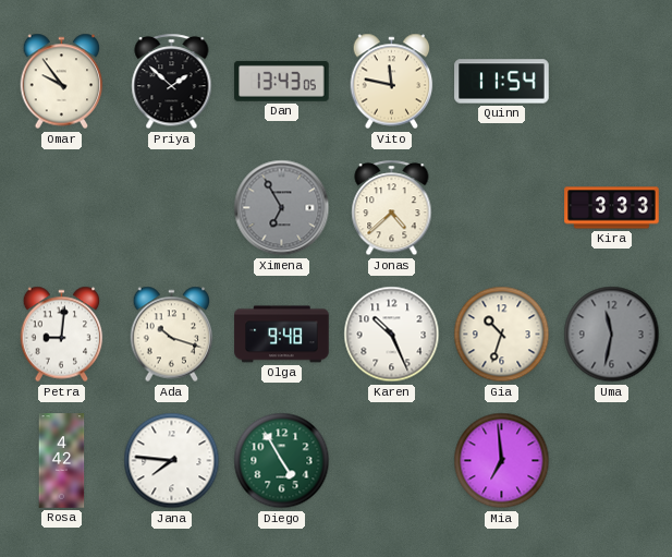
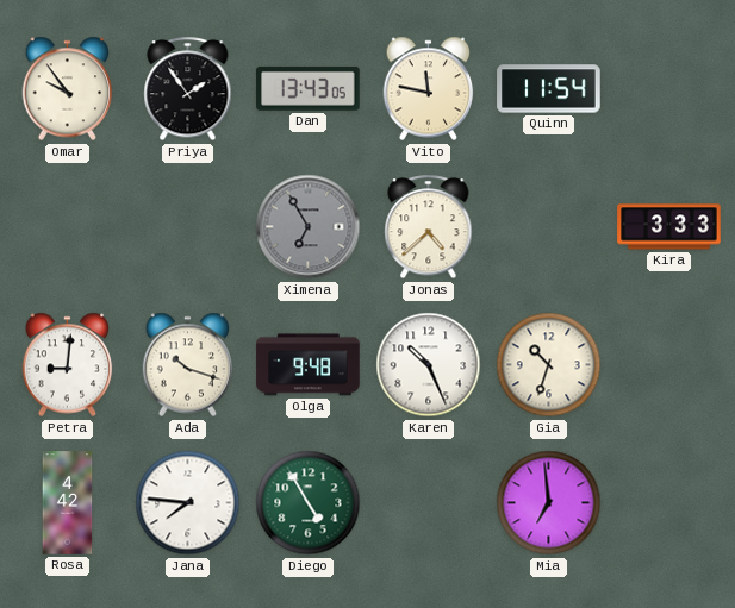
Priya: 1:52 -> 1:54 (188, 89)
Uma: 11:32 -> none (612, 335)
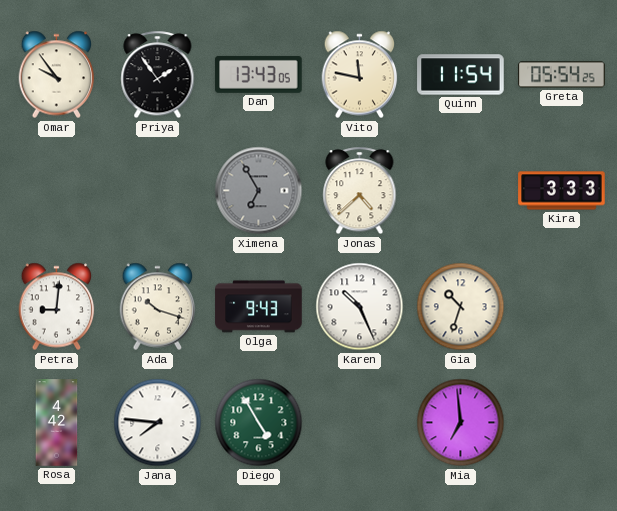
Greta: none -> 05:54 (562, 75)
Olga: 9:48 -> 9:43 (259, 307)
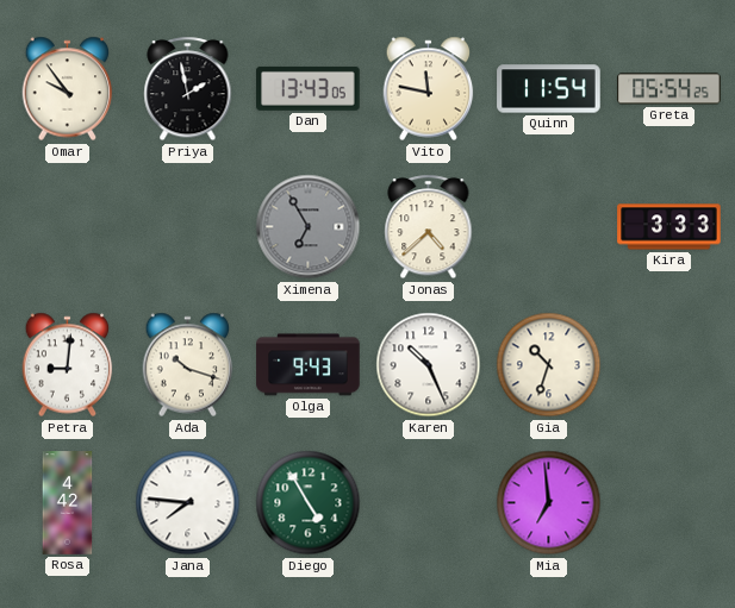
Priya: 1:54 -> 1:58 (188, 89)
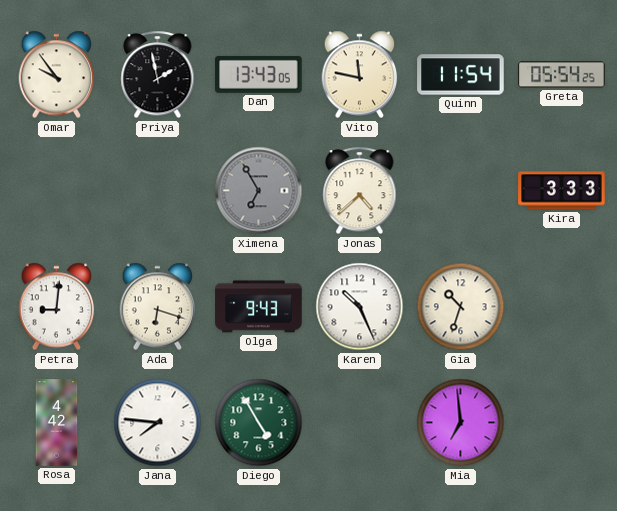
Ada: 10:18 -> 6:18 (158, 307)
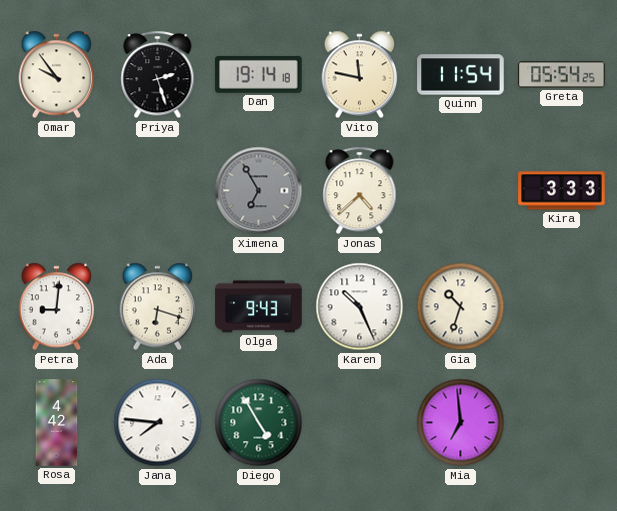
Priya: 1:58 -> 2:27 (158, 75)
Dan: 13:43 -> 19:14 (259, 74)
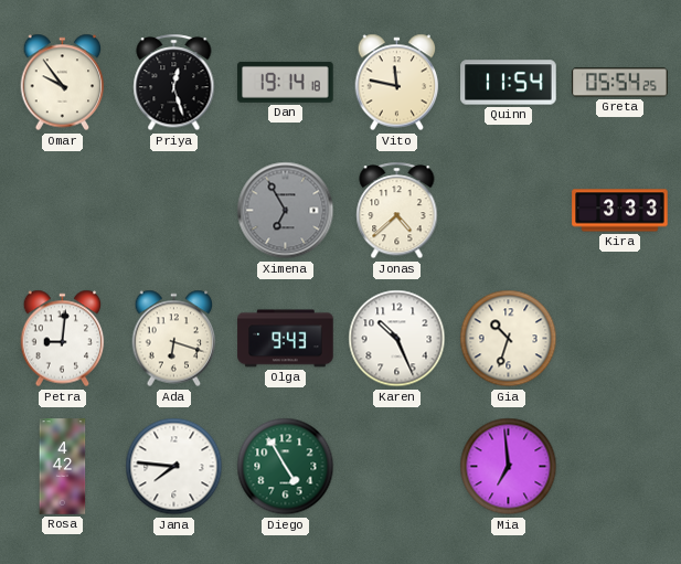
Priya: 2:27 -> 12:27 (174, 83)
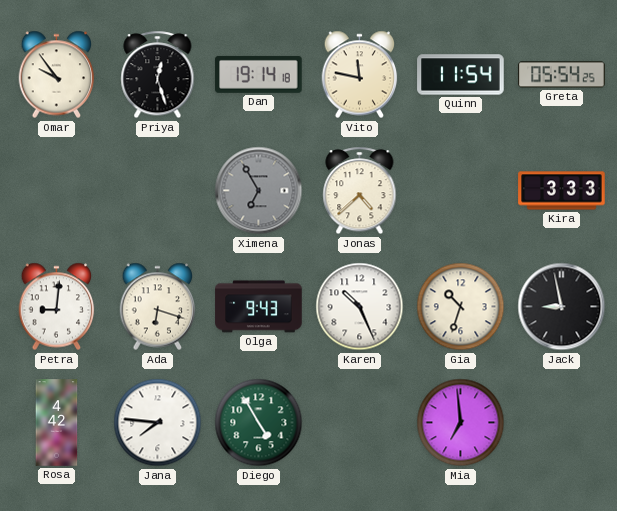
Jack: none -> 8:58 (562, 307)
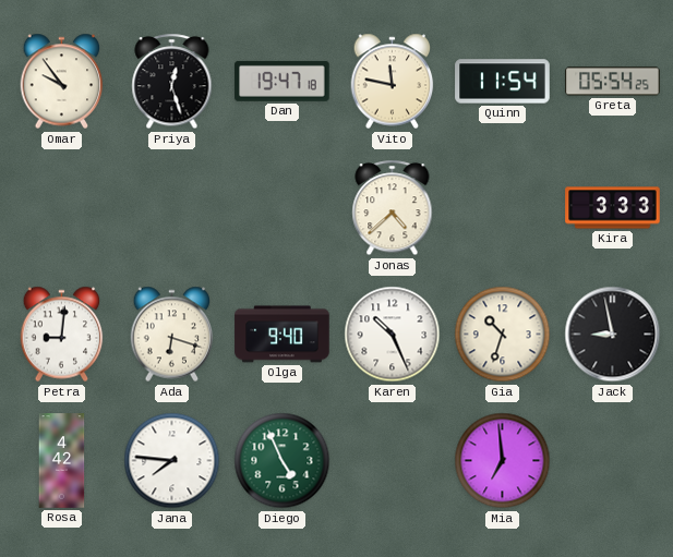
Dan: 19:14 -> 19:47 (283, 81)
Ximena: 6:55 -> none (259, 191)
Olga: 9:43 -> 9:40 (283, 335)
Diego: 4:55 -> 4:56 (283, 461)
